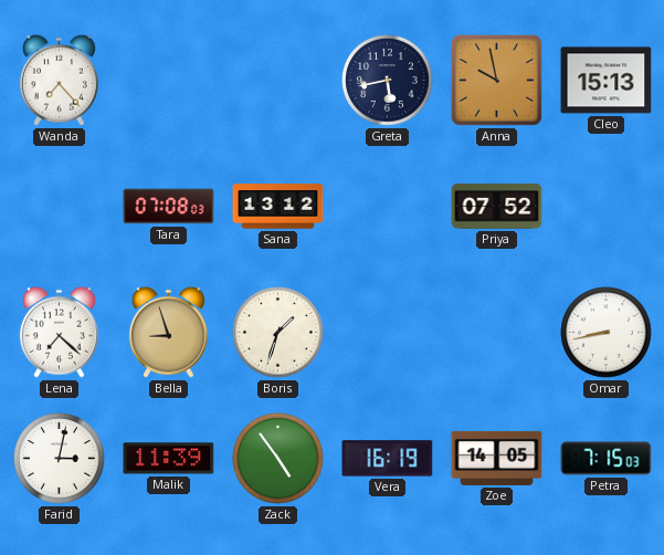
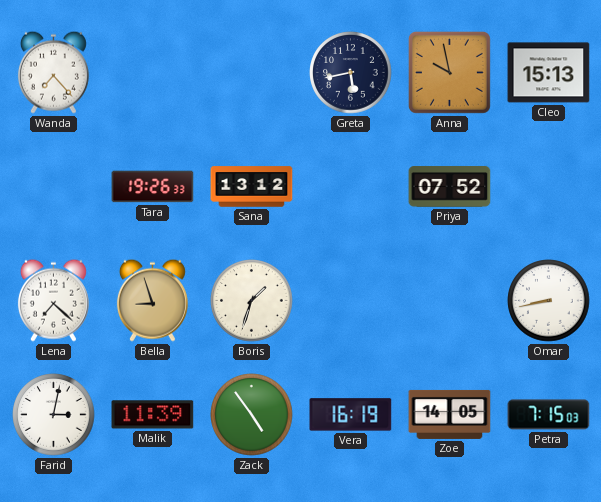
Tara: 07:08 -> 19:26 (153, 187)
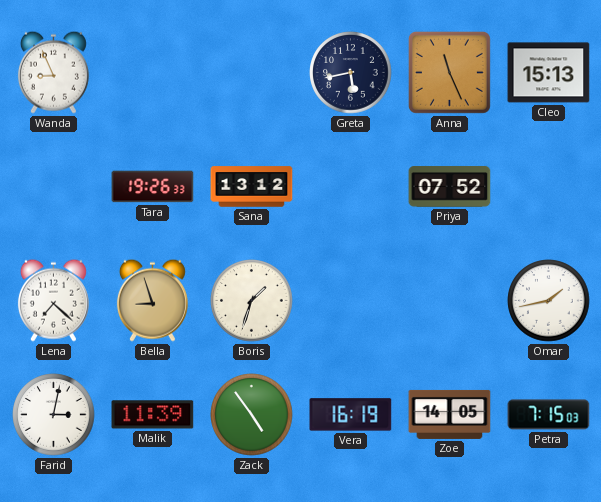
Wanda: 7:23 -> 8:56 (53, 72)
Anna: 9:58 -> 11:26 (449, 72)
Omar: 8:43 -> 1:43 (549, 301)
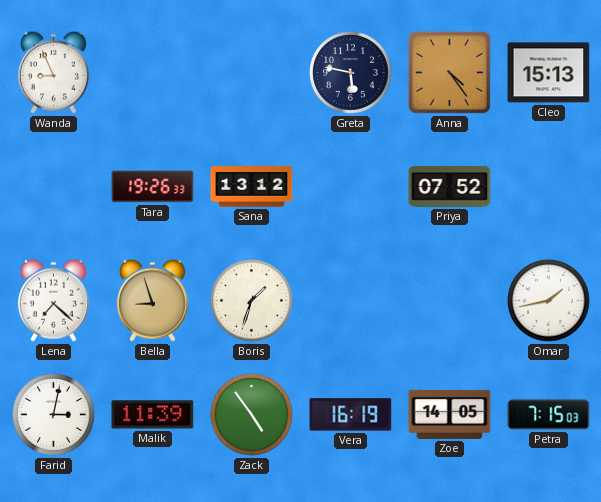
Greta: 5:43 -> 5:47 (351, 73)
Anna: 11:26 -> 4:24 (449, 72)
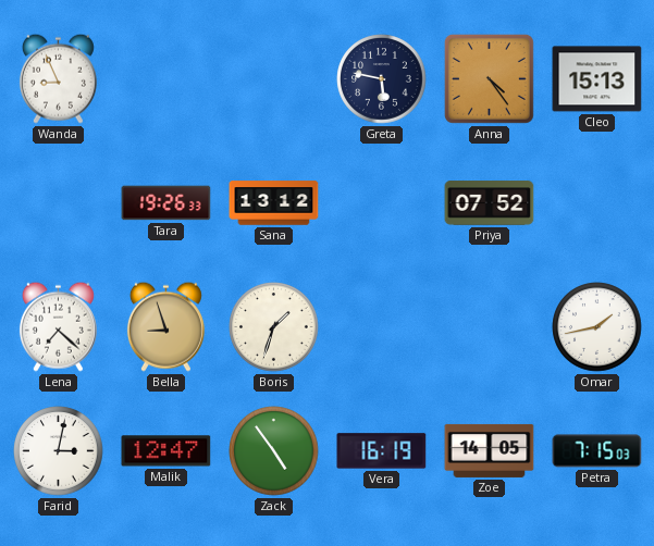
Malik: 11:39 -> 12:47 (166, 451)
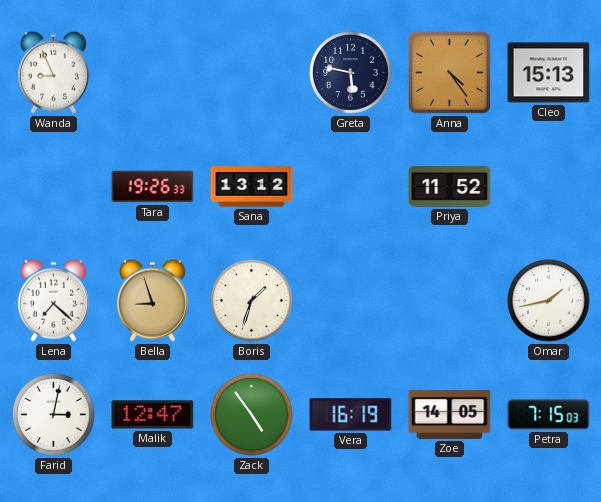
Priya: 07:52 -> 11:52 (450, 187)
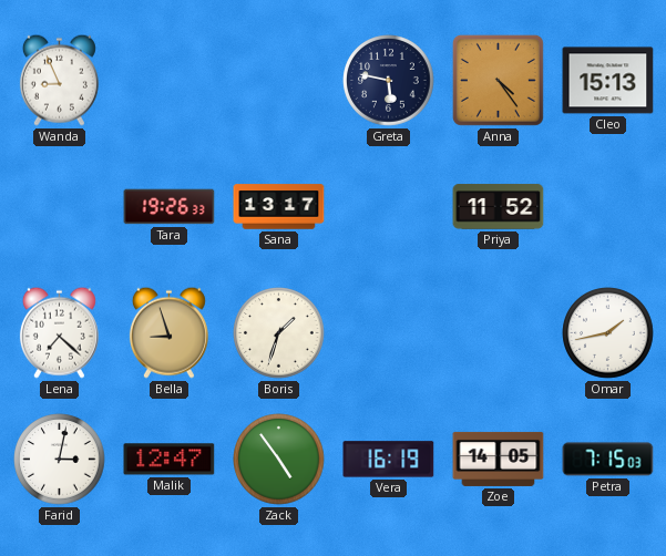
Sana: 13:12 -> 13:17 (279, 207)
